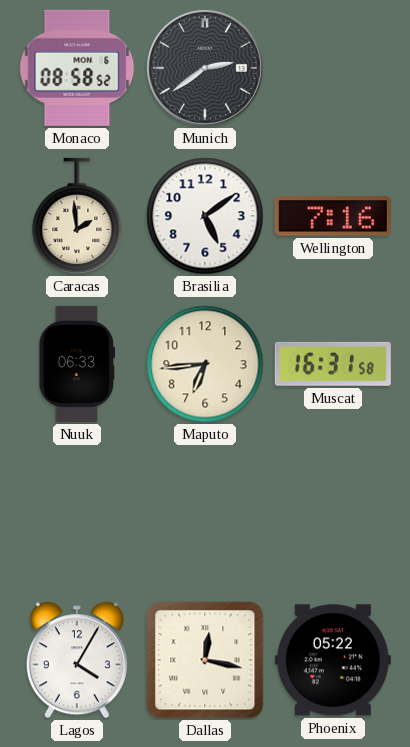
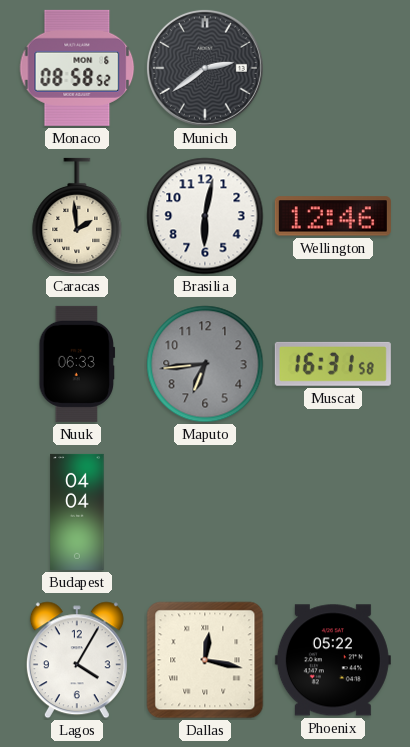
Brasilia: 5:09 -> 6:02 (205, 216)
Wellington: 7:16 -> 12:46 (333, 216)
Maputo dial: cream -> grey (205, 364)
Budapest: none -> 04:04 (77, 512)
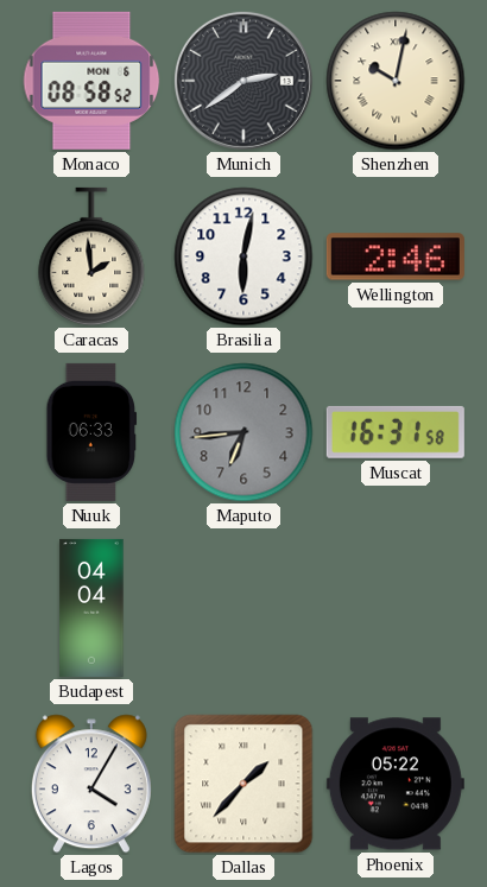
Shenzhen: none -> 10:02 (396, 81)
Wellington: 12:46 -> 2:46 (396, 256)
Dallas: 12:17 -> 1:37 (243, 784)
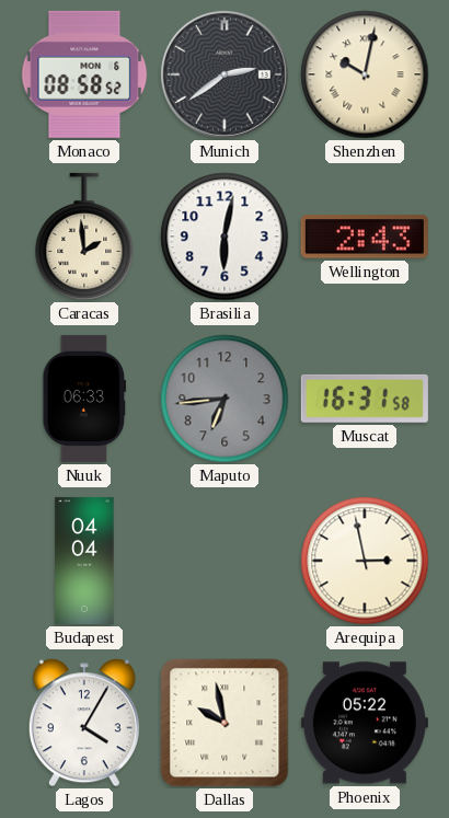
Wellington: 2:46 -> 2:43 (365, 237)
Arequipa: none -> 2:58 (365, 561)
Dallas: 1:37 -> 9:58 (225, 723)
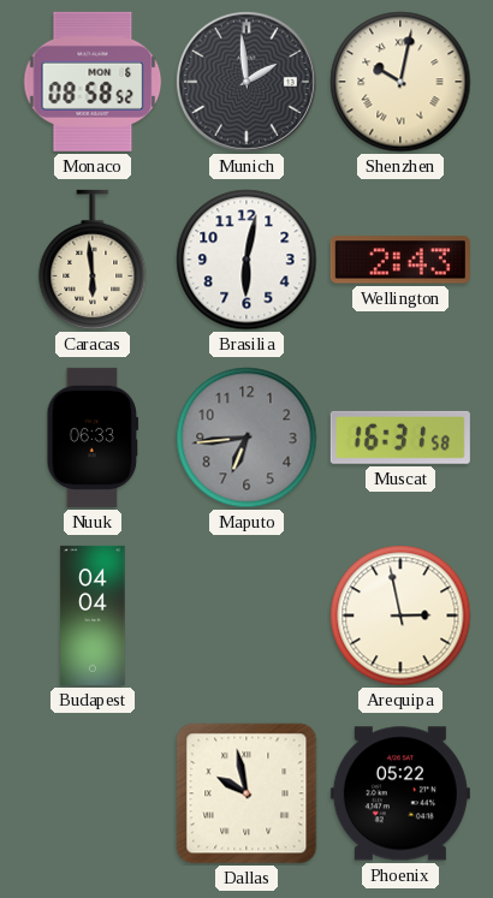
Munich: 2:39 -> 1:59 (246, 82)
Caracas: 1:59 -> 5:59 (93, 260)
Lagos: 4:05 -> none (84, 723)
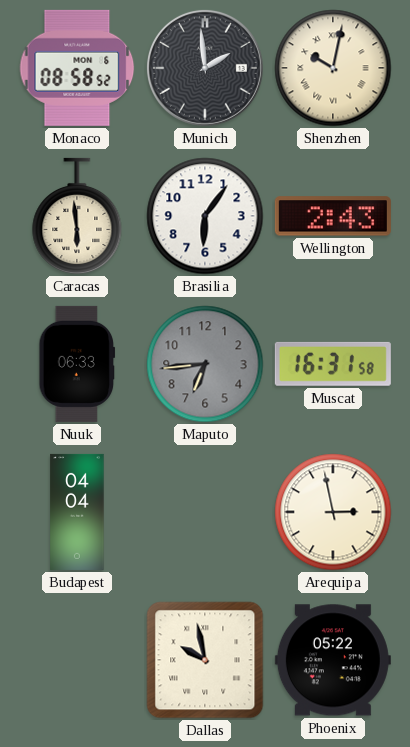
Brasilia: 6:02 -> 6:06 (205, 216)
